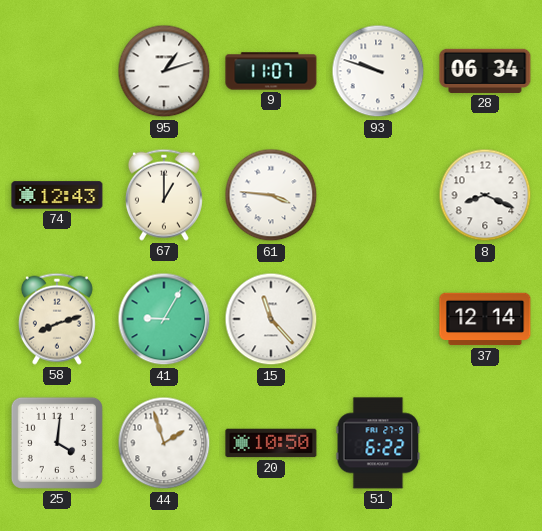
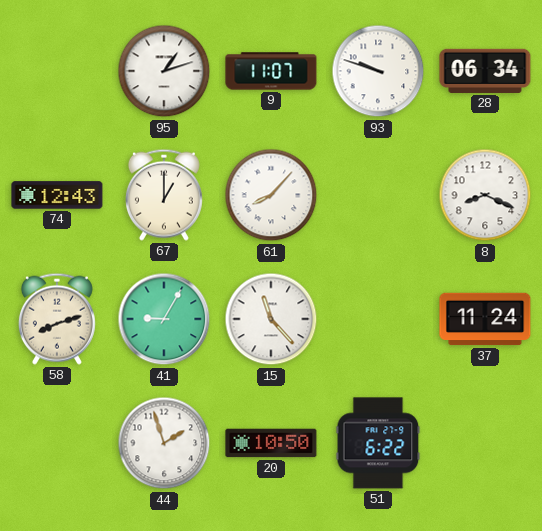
61: 3:46 -> 8:07 (271, 195)
37: 12:14 -> 11:24 (485, 319)
25: 4:01 -> none (57, 443)
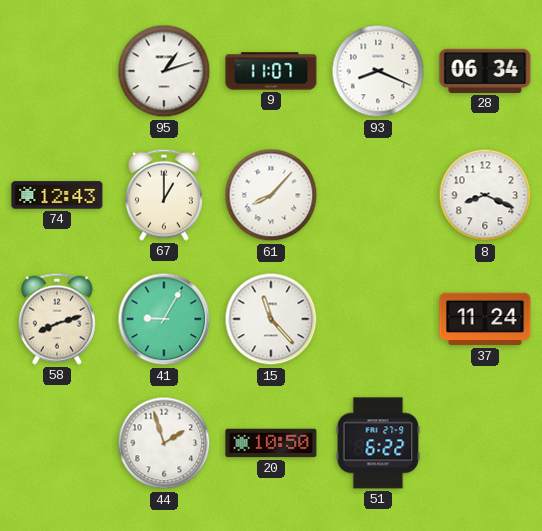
93: 9:48 -> 8:19 (378, 71)
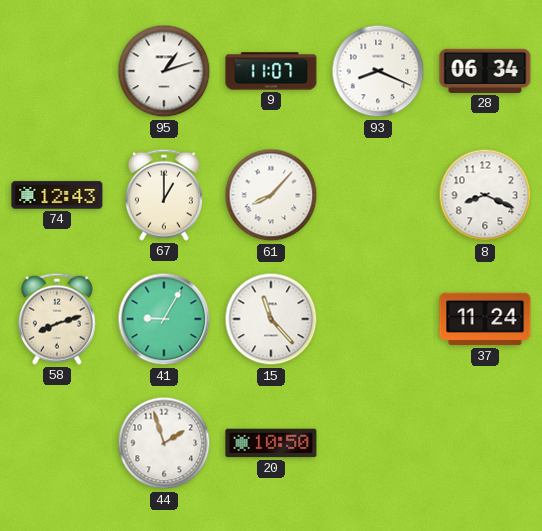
51: 6:22 -> none (378, 443)
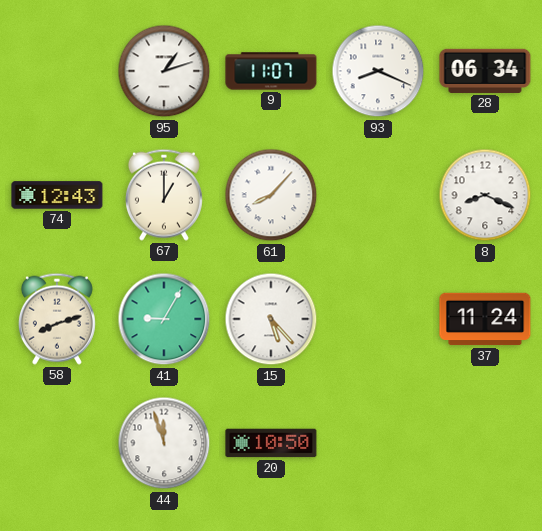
15: 11:23 -> 5:23 (271, 319)
44: 1:57 -> 11:57 (164, 443)
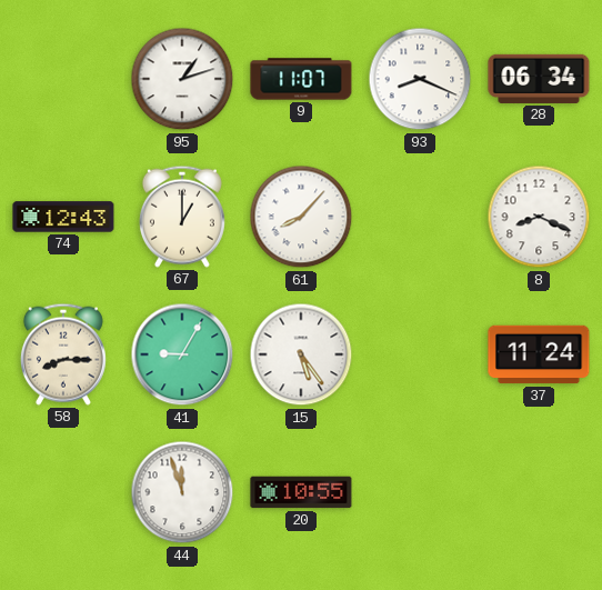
58: 8:12 -> 8:15 (63, 354)
15: 5:23 -> 5:24 (301, 354)
20: 10:50 -> 10:55 (301, 492)
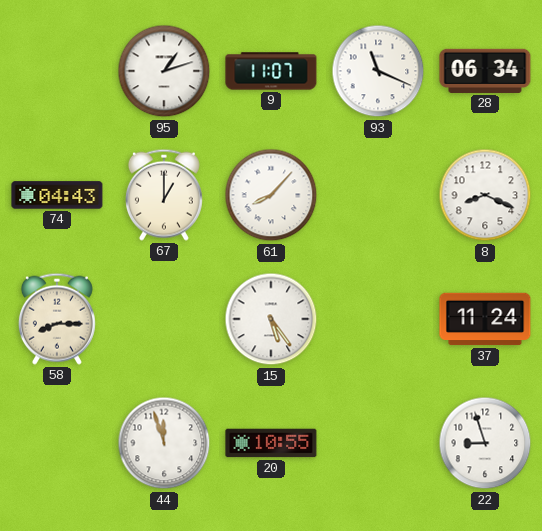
93: 8:19 -> 11:19 (378, 71)
74: 12:43 -> 04:43 (57, 195)
41: 9:05 -> none (182, 354)
22: none -> 8:57 (485, 443)
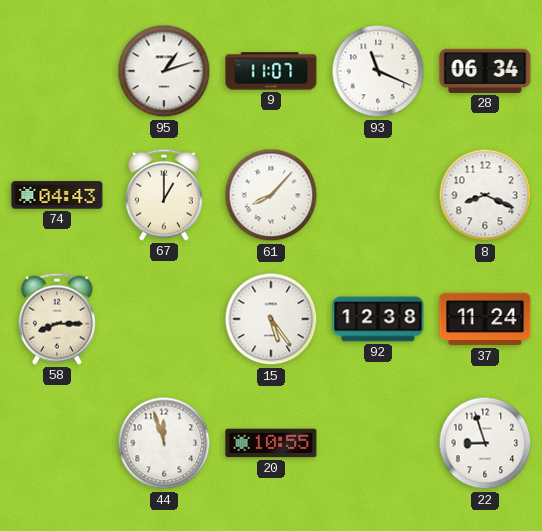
92: none -> 12:38 (378, 319)
